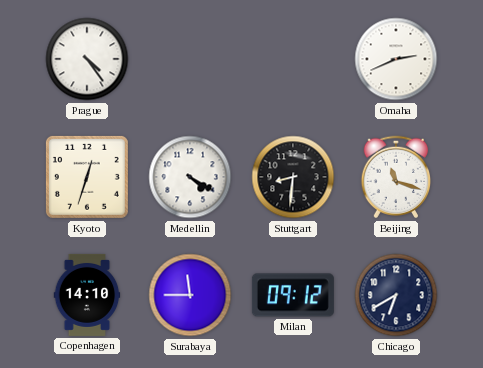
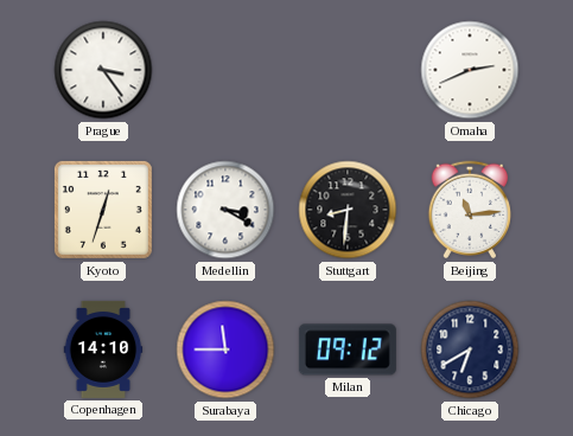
Prague: 4:24 -> 3:24 (103, 70)
Medellin: 4:20 -> 3:20 (225, 210)
Beijing: 11:18 -> 11:14 (470, 210)
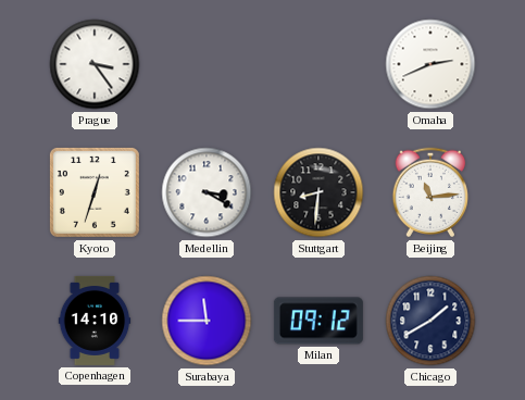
Chicago: 6:40 -> 1:40 (430, 321)
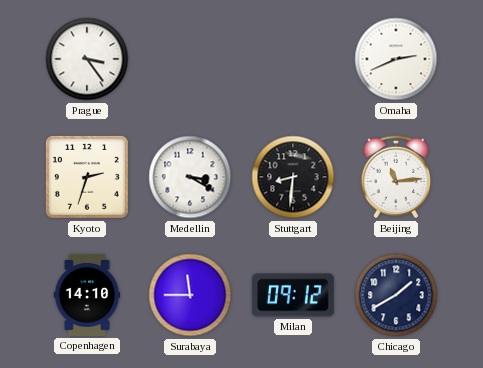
Kyoto: 12:33 -> 2:33 (87, 177)
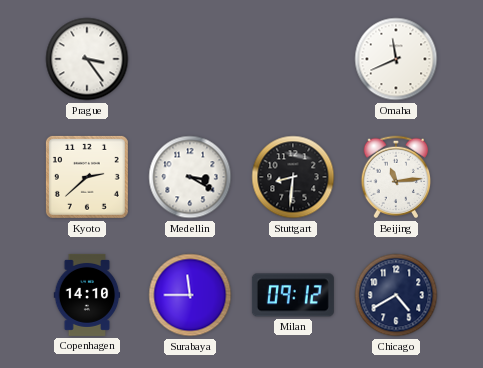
Omaha: 2:41 -> 11:41 (396, 59)
Kyoto: 2:33 -> 2:38 (87, 177)
Chicago: 1:40 -> 4:40 (396, 295)
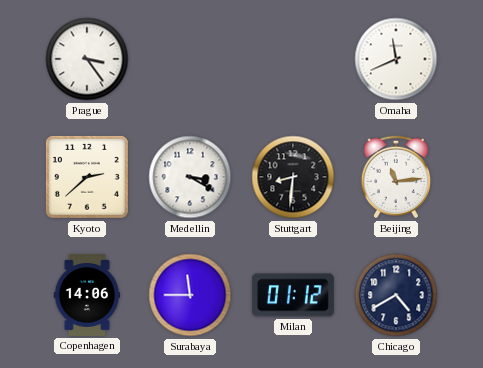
Copenhagen: 14:10 -> 14:06 (87, 295)
Milan: 09:12 -> 01:12 (293, 295)
